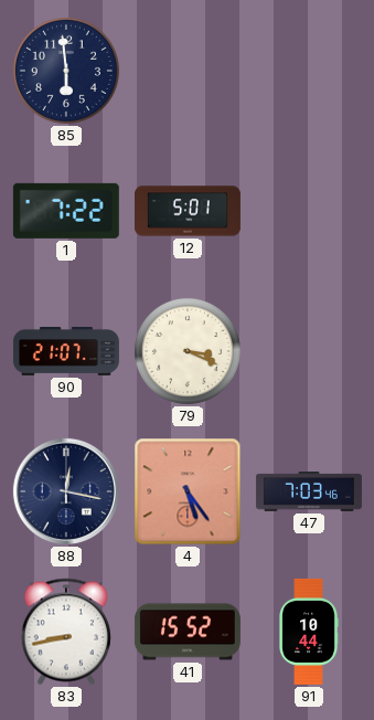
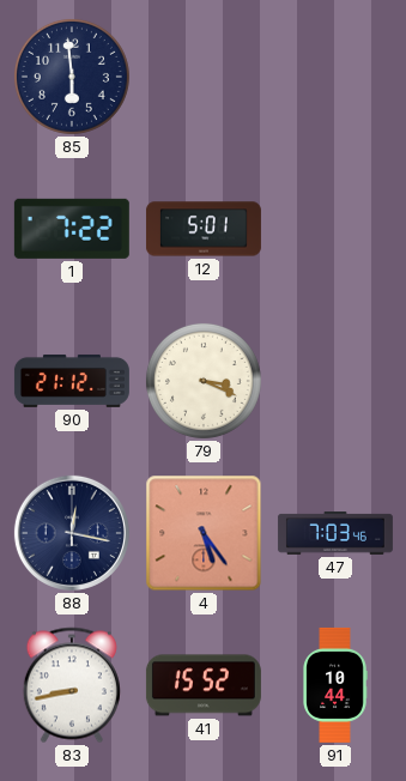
90: 21:07 -> 21:12 (72, 381)
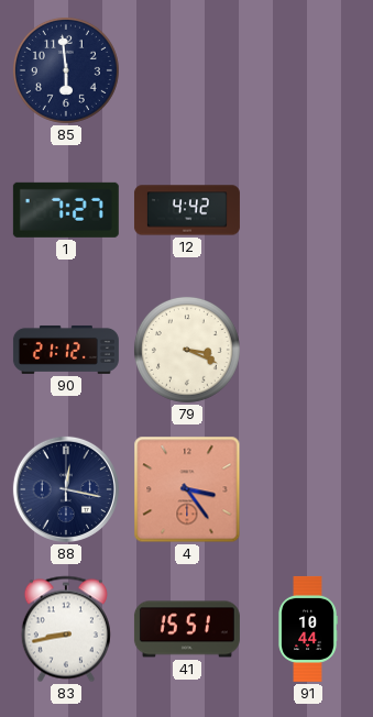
1: 7:22 -> 7:27 (66, 210)
12: 5:01 -> 4:42 (187, 210)
4: 5:24 -> 3:24 (187, 489)
47: 7:03 -> none (335, 533)
41: 15:52 -> 15:51 (187, 629)
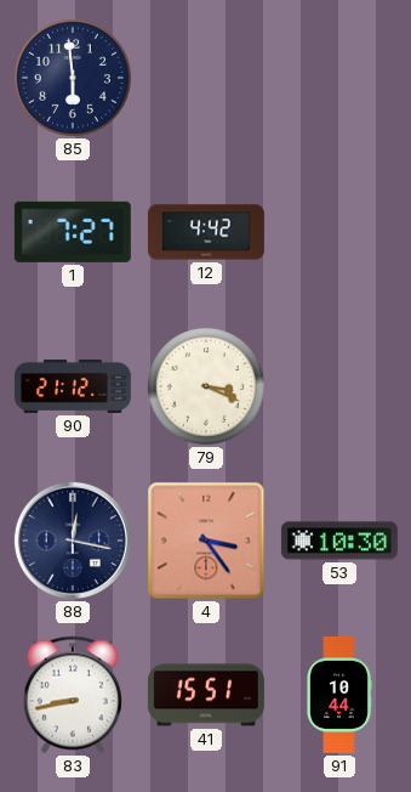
53: none -> 10:30 (339, 541)
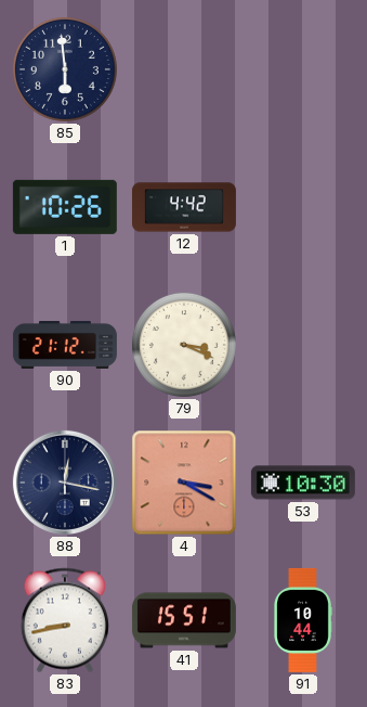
1: 7:27 -> 10:26 (65, 207)
4: 3:24 -> 3:20 (184, 483)
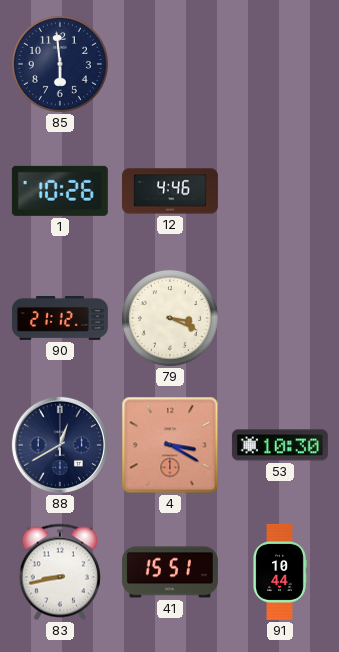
12: 4:42 -> 4:46 (170, 191)
88: 12:17 -> 12:40 (60, 445)
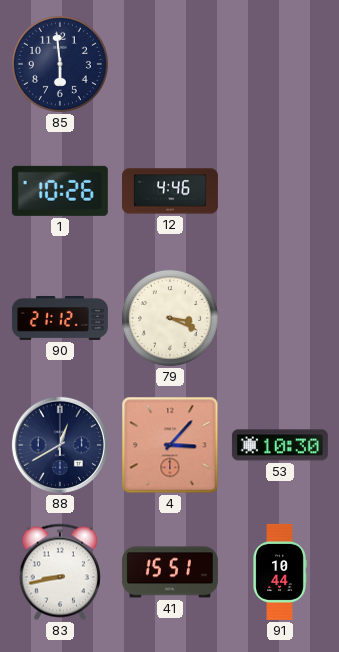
4: 3:20 -> 3:07 (170, 445)
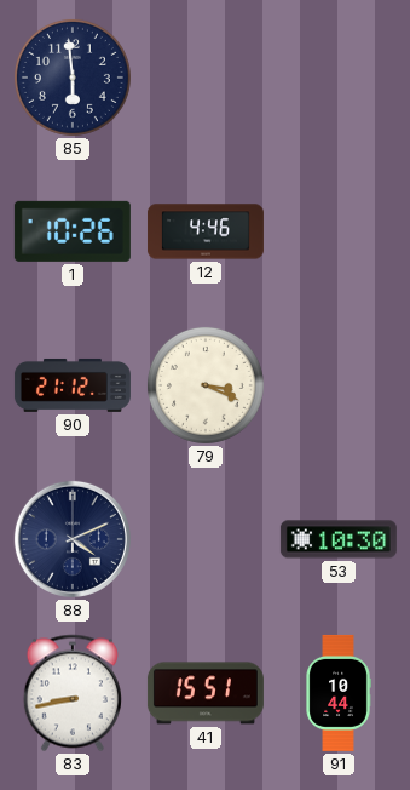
88: 12:40 -> 4:11 (73, 539)
4: 3:07 -> none (170, 445)
